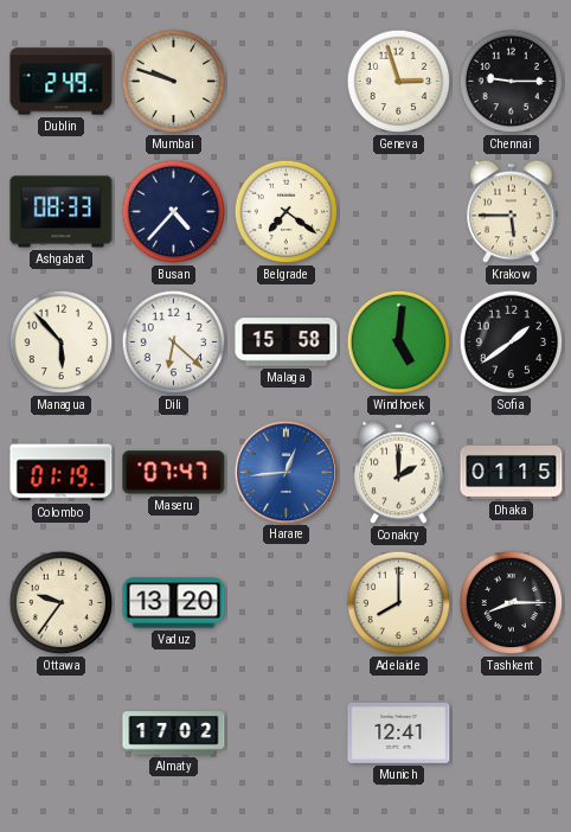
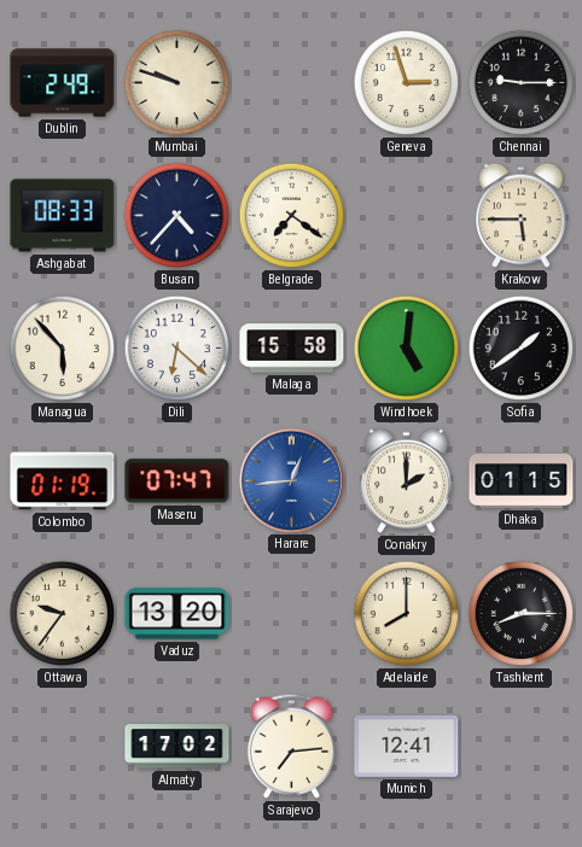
Sarajevo: none -> 7:14 (292, 746)
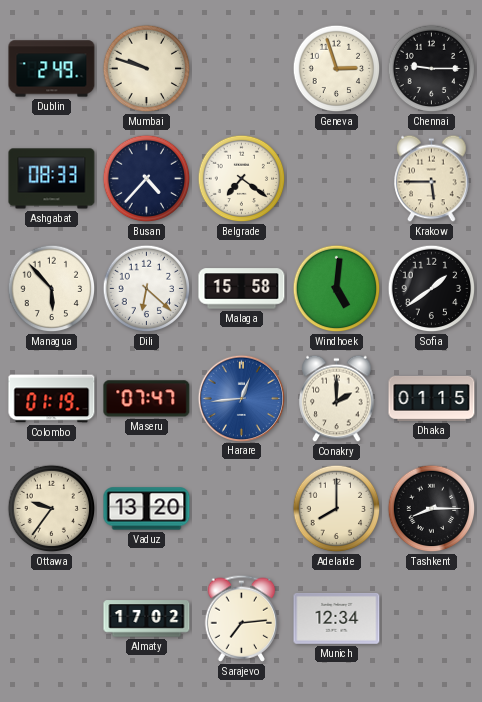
Munich: 12:41 -> 12:34 (337, 618)
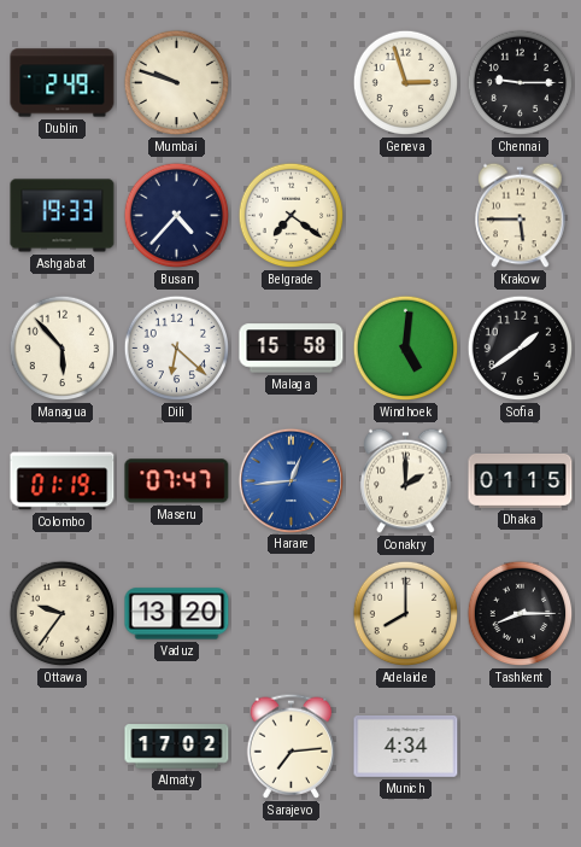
Ashgabat: 08:33 -> 19:33 (63, 216)
Munich: 12:34 -> 4:34 (406, 746)
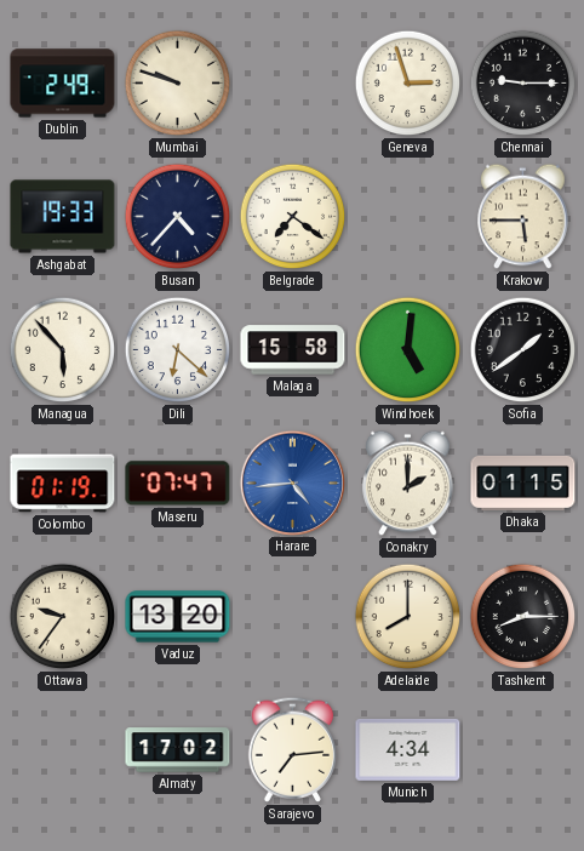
Harare: 12:44 -> 4:44 (292, 482)
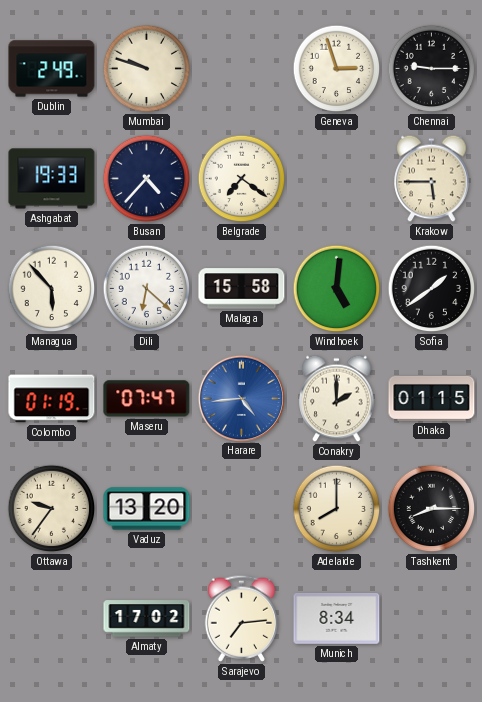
Munich: 4:34 -> 8:34 (337, 618)
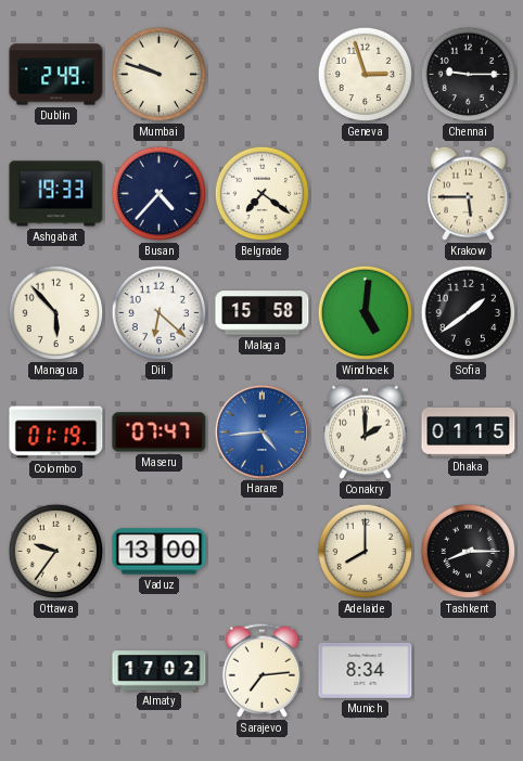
Vaduz: 13:20 -> 13:00 (160, 552)
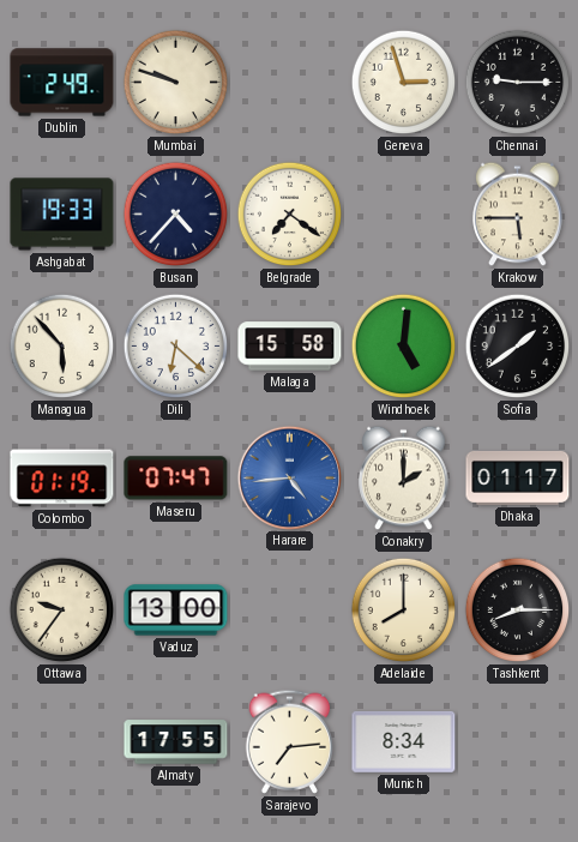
Dhaka: 01:15 -> 01:17 (518, 477)
Almaty: 17:02 -> 17:55 (176, 742)
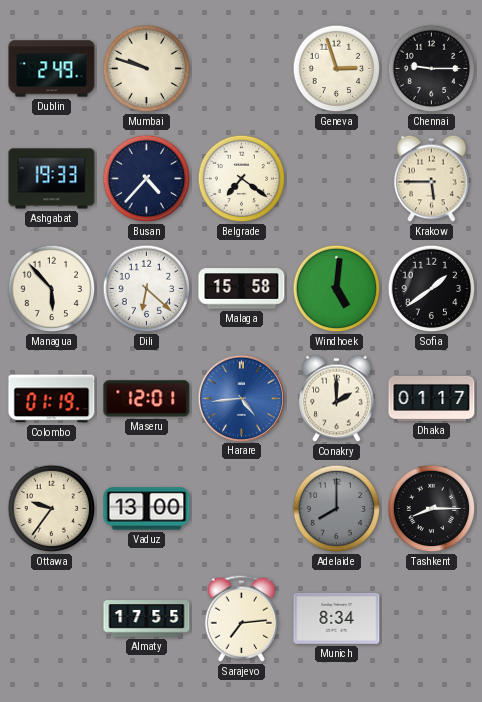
Maseru: 07:47 -> 12:01 (147, 399)
Adelaide dial: cream -> grey (337, 509)
